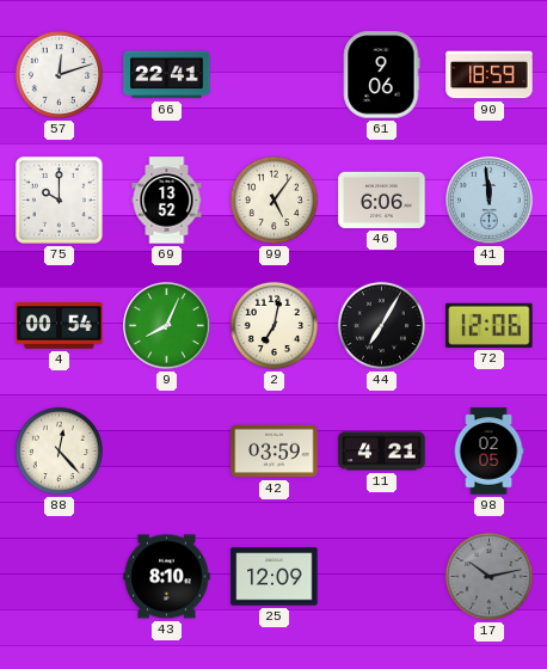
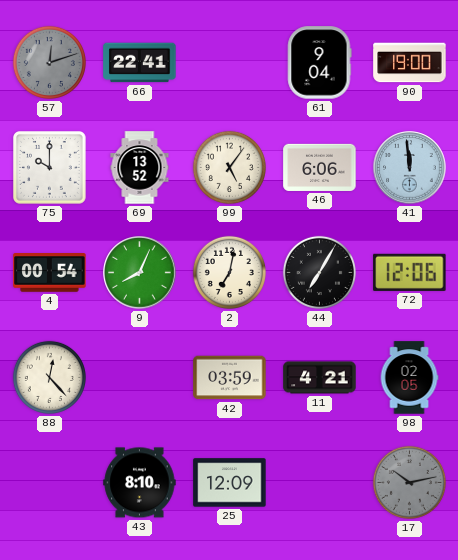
57 dial: white -> grey (49, 62)
61: 9:06 -> 9:04 (320, 63)
90: 18:59 -> 19:00 (410, 63)
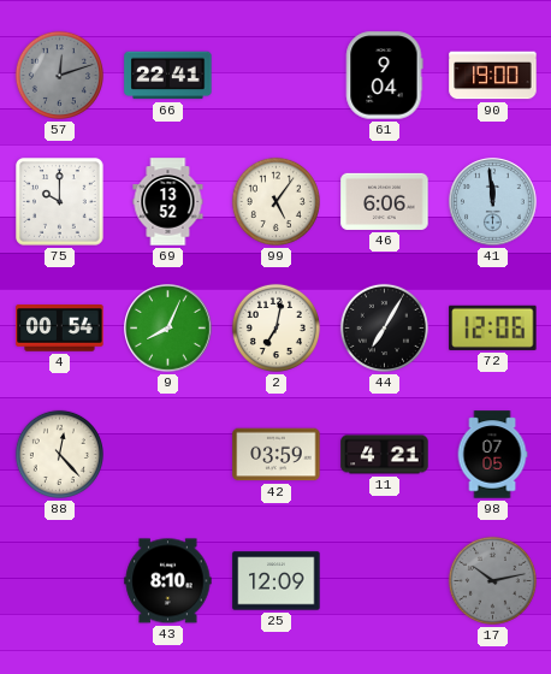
98: 02:05 -> 07:05 (492, 455)
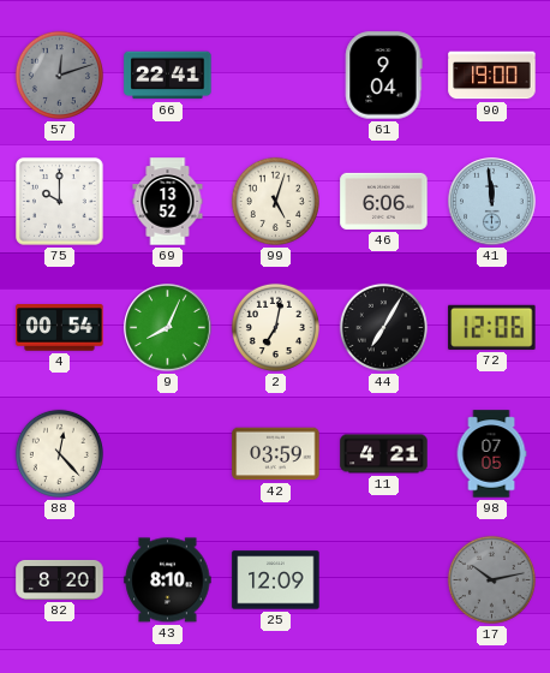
99: 5:06 -> 5:03 (275, 201)
82: none -> 8:20 (60, 579)
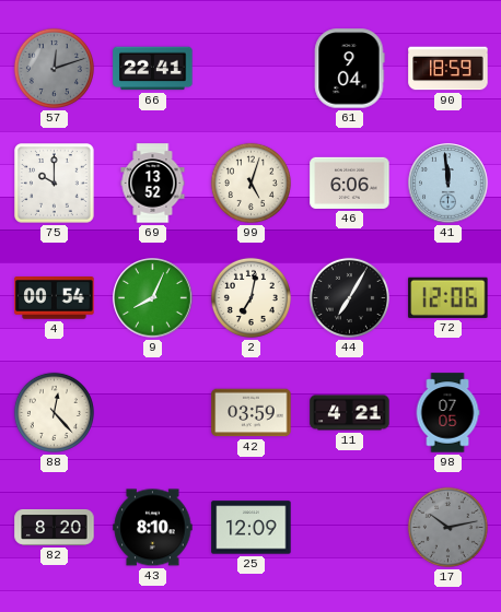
90: 19:00 -> 18:59 (448, 69)
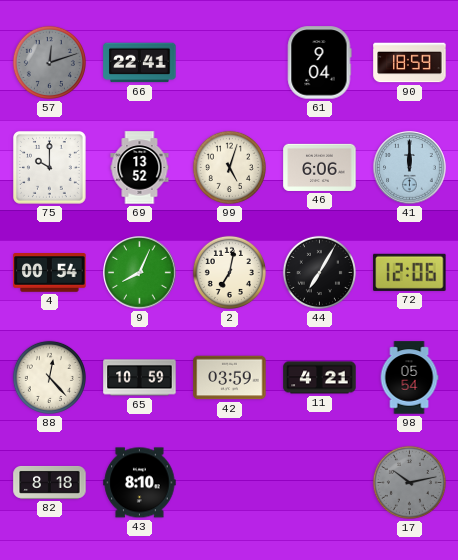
41: 11:59 -> 12:00 (410, 168)
65: none -> 10:59 (140, 378)
98: 07:05 -> 05:54 (409, 378)
82: 8:20 -> 8:18 (50, 482)
25: 12:09 -> none (252, 528)
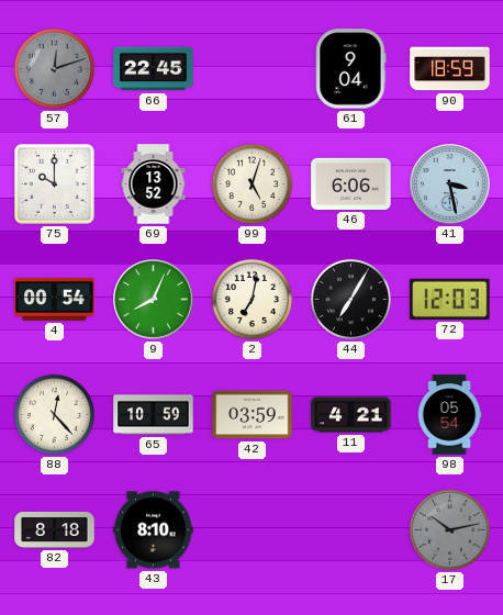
66: 22:41 -> 22:45 (154, 69)
41: 12:00 -> 3:28 (450, 185)
72: 12:06 -> 12:03 (450, 299)
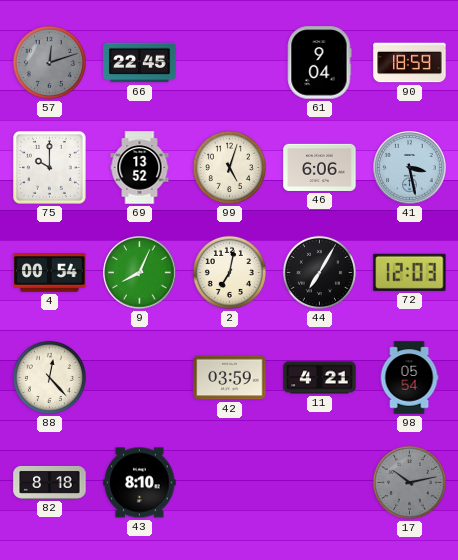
65: 10:59 -> none (154, 415)
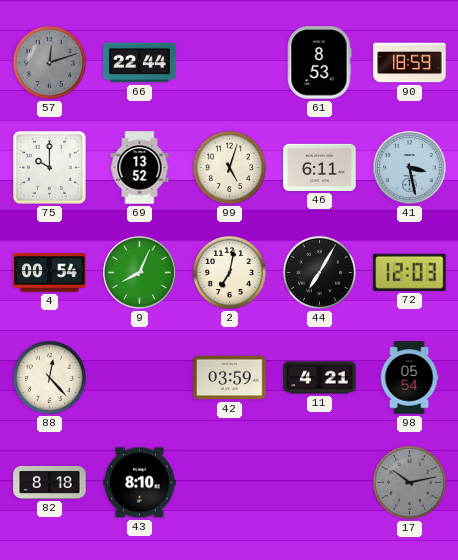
66: 22:45 -> 22:44 (140, 63)
61: 9:04 -> 8:53 (320, 63)
46: 6:06 -> 6:11 (320, 167)
